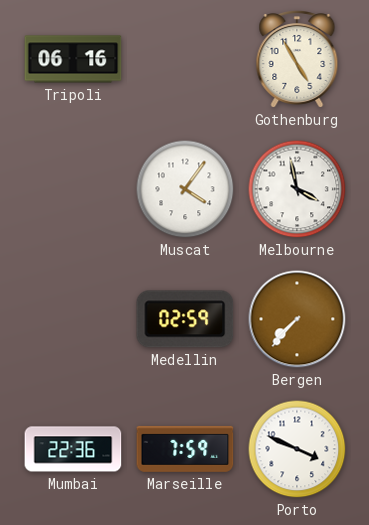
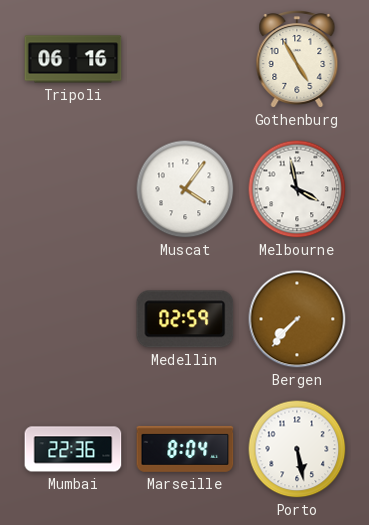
Marseille: 7:59 -> 8:04 (185, 449)
Porto: 3:49 -> 5:28 (297, 449)
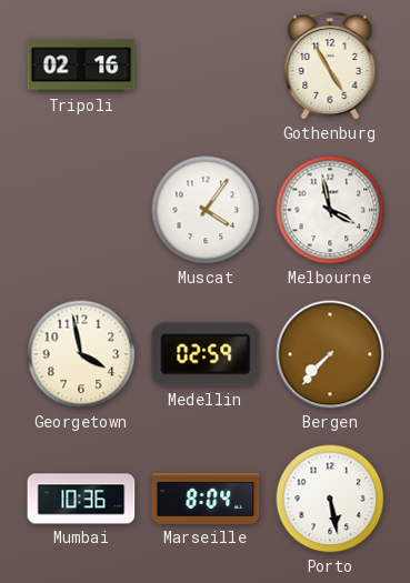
Tripoli: 06:16 -> 02:16 (81, 66)
Georgetown: none -> 3:58 (81, 354)
Mumbai: 22:36 -> 10:36 (81, 499)
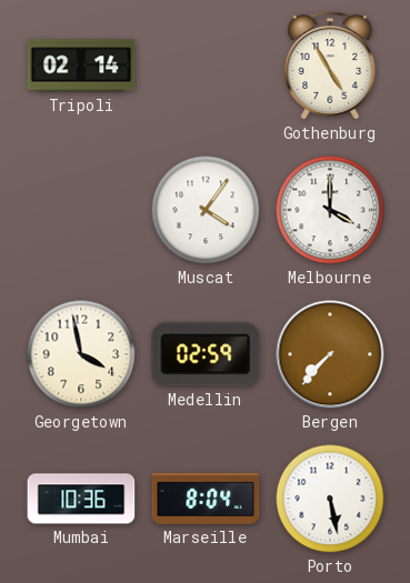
Tripoli: 02:16 -> 02:14 (81, 66)
Melbourne: 3:58 -> 4:00 (330, 210)
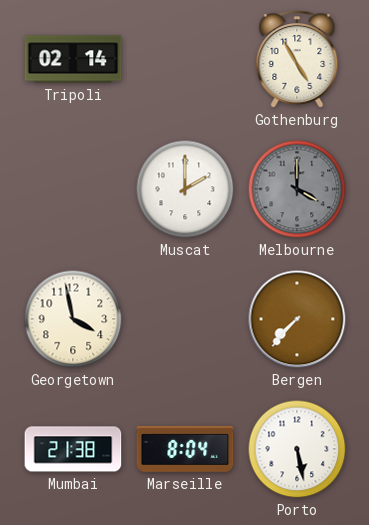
Muscat: 4:06 -> 2:00 (185, 189)
Melbourne dial: white -> grey (297, 189)
Medellin: 02:59 -> none (206, 354)
Mumbai: 10:36 -> 21:38 (73, 449)
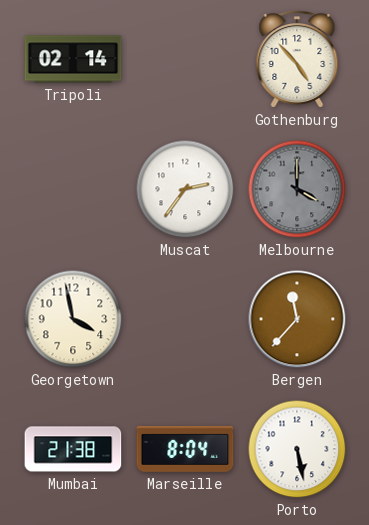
Gothenburg: 4:55 -> 4:53 (297, 60)
Muscat: 2:00 -> 2:36 (185, 189)
Bergen: 7:37 -> 11:37 (297, 319)
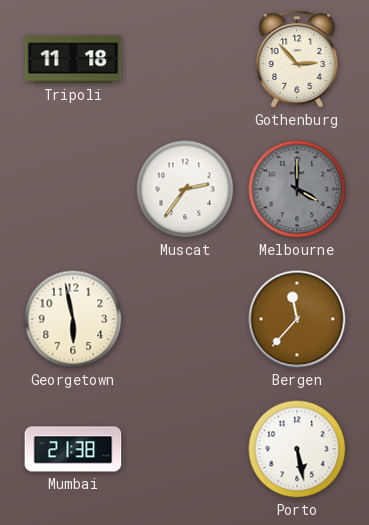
Tripoli: 02:14 -> 11:18 (73, 59)
Gothenburg: 4:53 -> 2:53 (297, 60)
Georgetown: 3:58 -> 5:58 (73, 319)
Marseille: 8:04 -> none (185, 449)
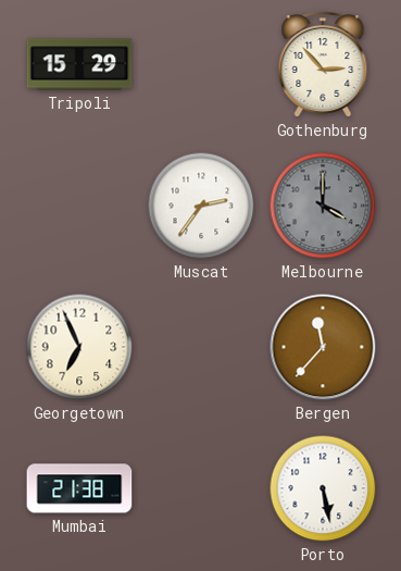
Tripoli: 11:18 -> 15:29 (79, 64)
Georgetown: 5:58 -> 6:56 (79, 347)
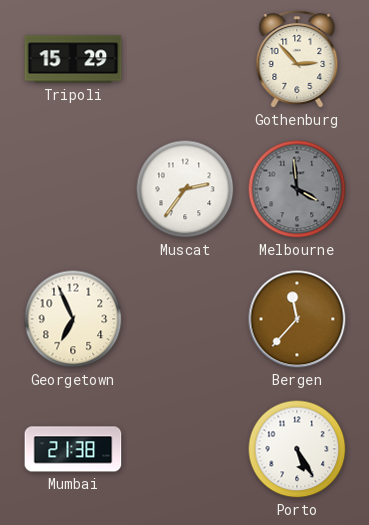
Melbourne: 4:00 -> 3:59 (297, 189)
Porto: 5:28 -> 5:25 (297, 449)
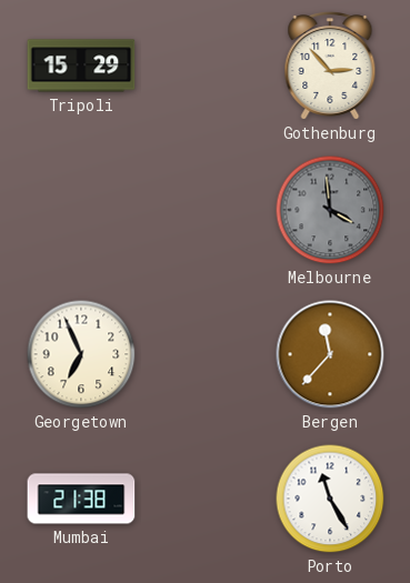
Muscat: 2:36 -> none (185, 189)
Porto: 5:25 -> 11:25 (330, 499)
